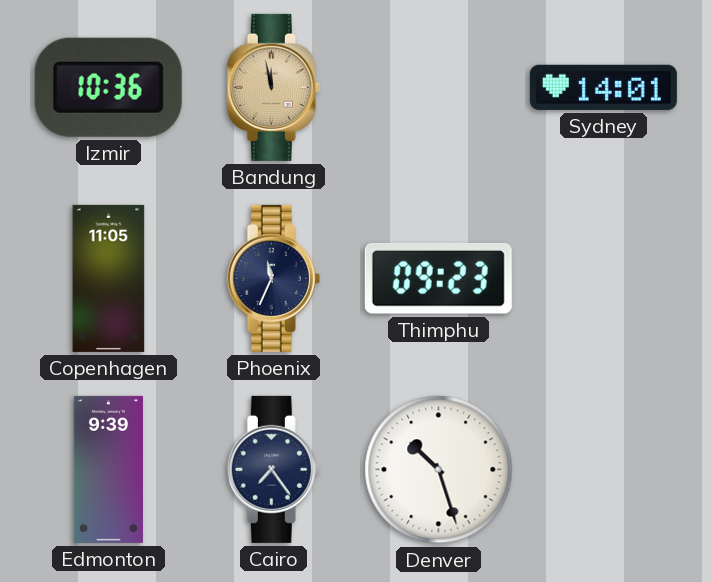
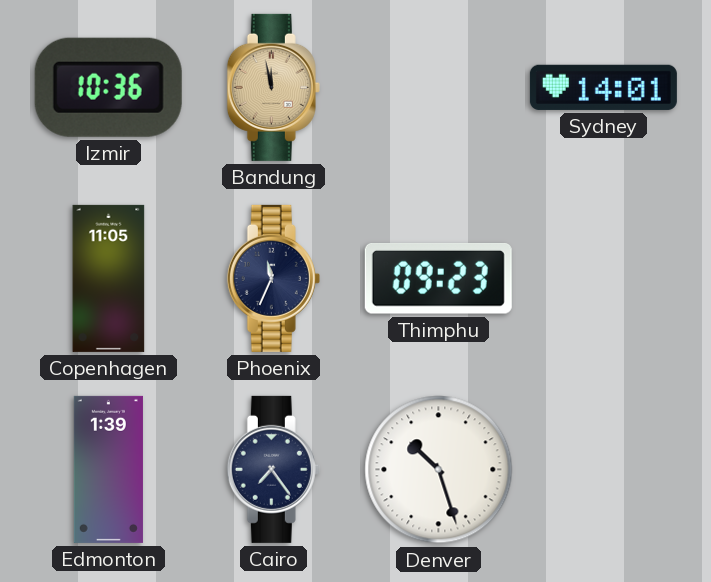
Edmonton: 9:39 -> 1:39 (108, 469)
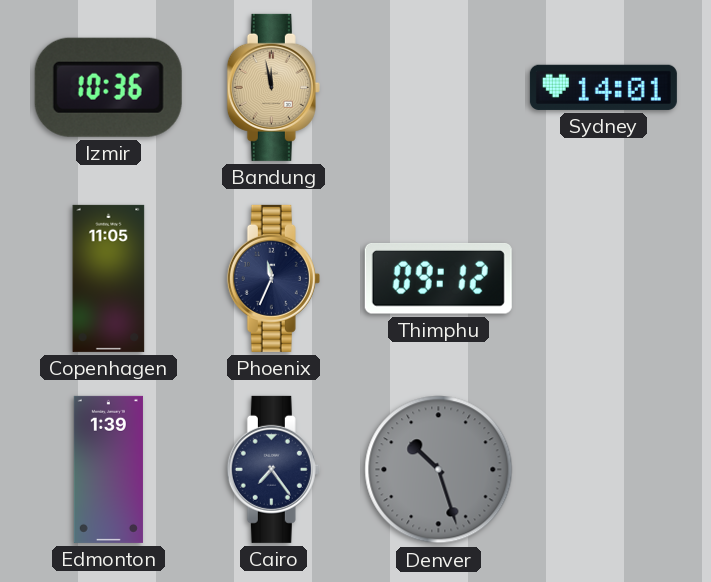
Thimphu: 09:23 -> 09:12 (438, 279)
Denver dial: white -> grey (439, 470)
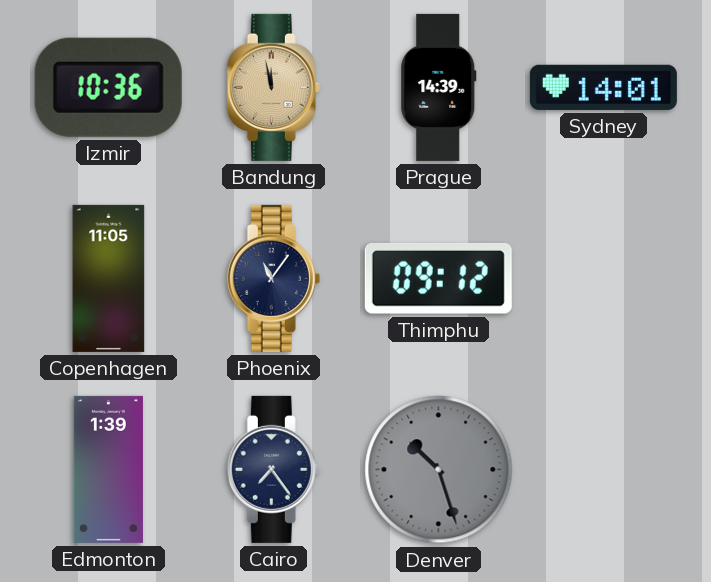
Prague: none -> 14:39 (439, 87)
Phoenix: 11:34 -> 11:06 (273, 278)
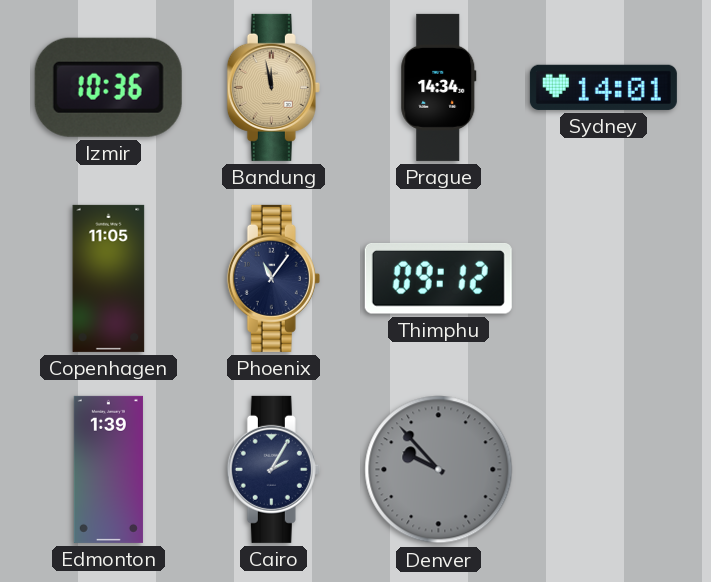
Prague: 14:39 -> 14:34 (439, 87)
Cairo: 7:24 -> 2:05 (273, 469)
Denver: 10:27 -> 9:53 (439, 470)
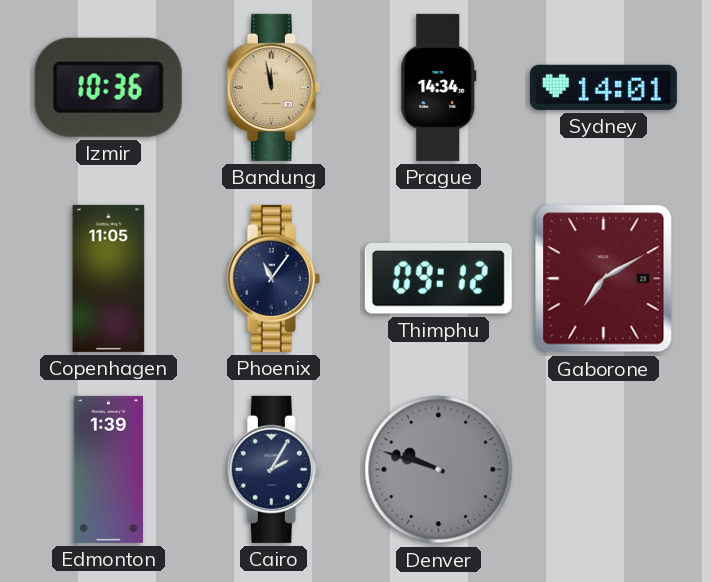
Gaborone: none -> 7:10 (604, 279)
Denver: 9:53 -> 9:48 (439, 470)
